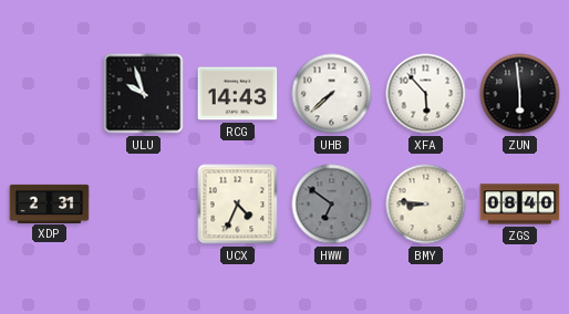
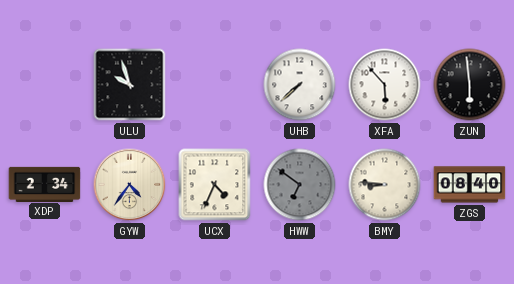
RCG: 14:43 -> none (238, 94)
XDP: 2:31 -> 2:34 (45, 184)
GYW: none -> 4:36 (130, 185)
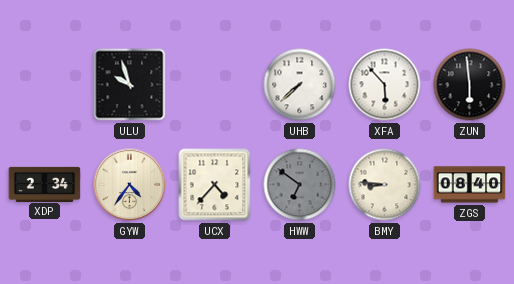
UCX: 4:34 -> 4:37 (215, 185)
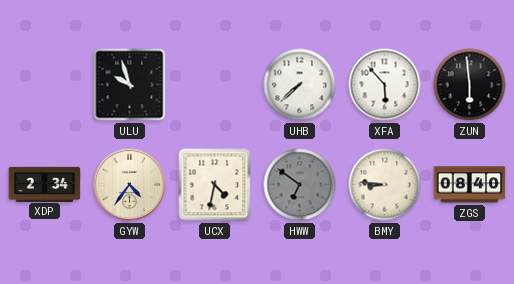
UCX: 4:37 -> 4:32 (215, 185)
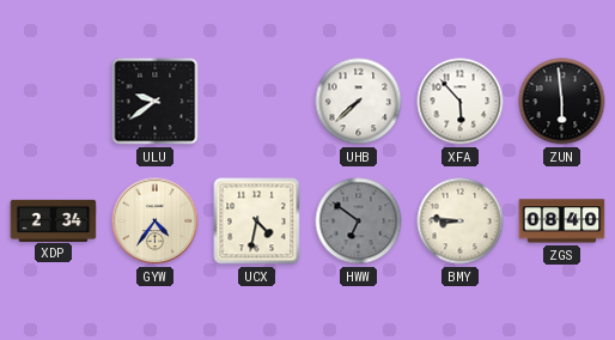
ULU: 9:57 -> 9:39 (156, 102)
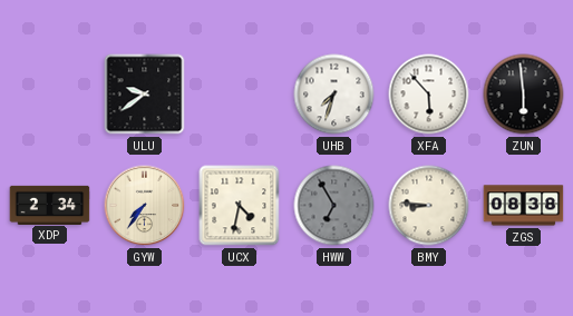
UHB: 7:38 -> 7:33 (334, 95)
GYW: 4:36 -> 7:36 (145, 206)
HWW: 6:51 -> 6:55 (334, 206)
ZGS: 08:40 -> 08:38 (524, 206)
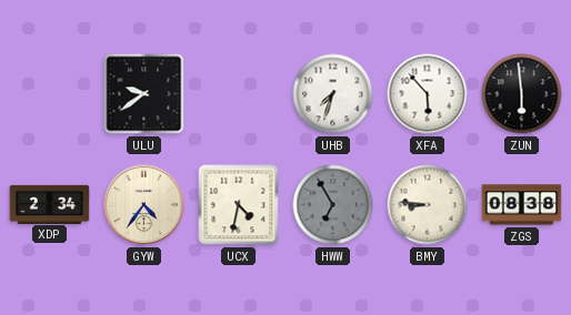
GYW: 7:36 -> 4:36 (144, 205)
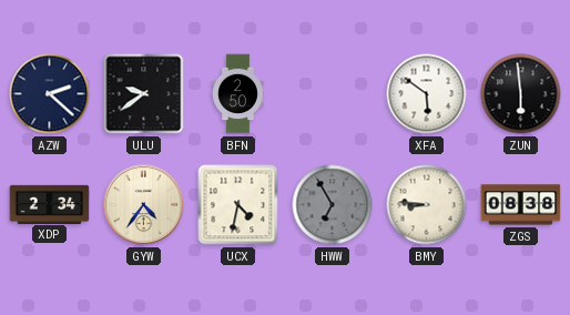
AZW: none -> 2:22 (50, 94)
BFN: none -> 2:50 (238, 94)
UHB: 7:33 -> none (333, 94)
XFA: 5:53 -> 5:51 (427, 94)
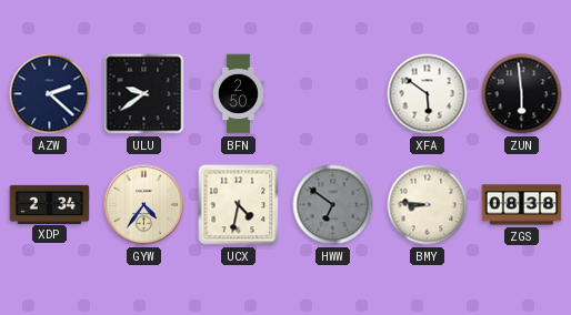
HWW: 6:55 -> 6:51 (333, 205)
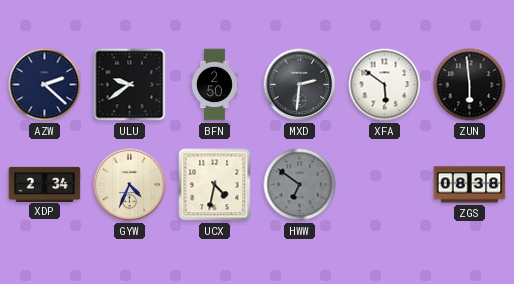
MXD: none -> 2:31 (300, 85)
GYW: 4:36 -> 4:34 (130, 185)
BMY: 8:46 -> none (428, 205)
